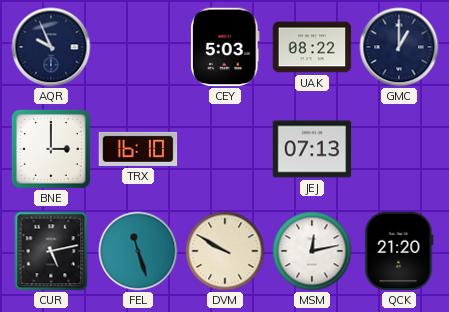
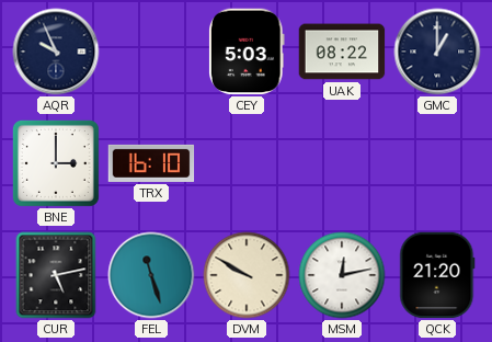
JEJ: 07:13 -> none (312, 149)
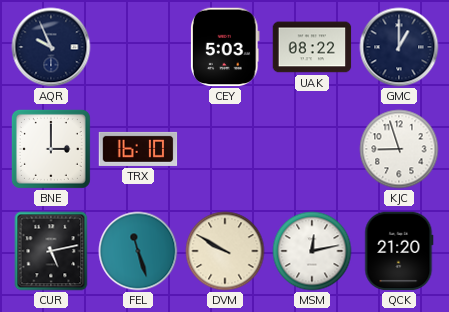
KJC: none -> 8:57 (399, 149)
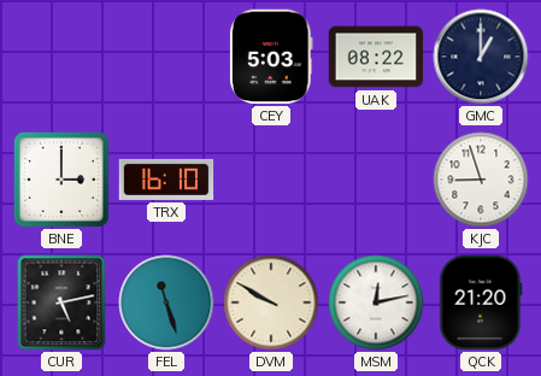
AQR: 9:56 -> none (51, 47)
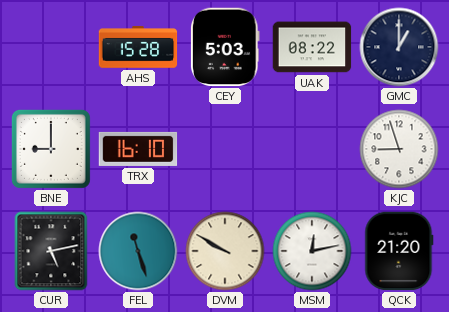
AHS: none -> 15:28 (138, 47)
BNE: 3:00 -> 9:00 (51, 149)
